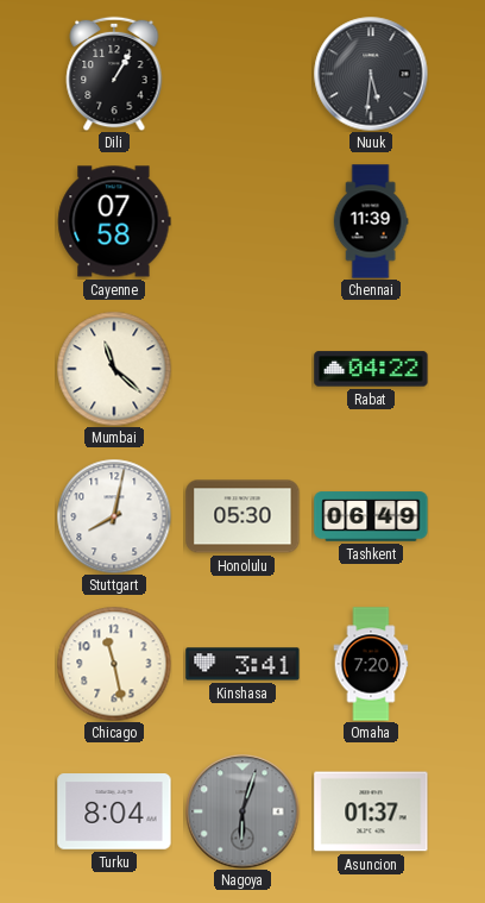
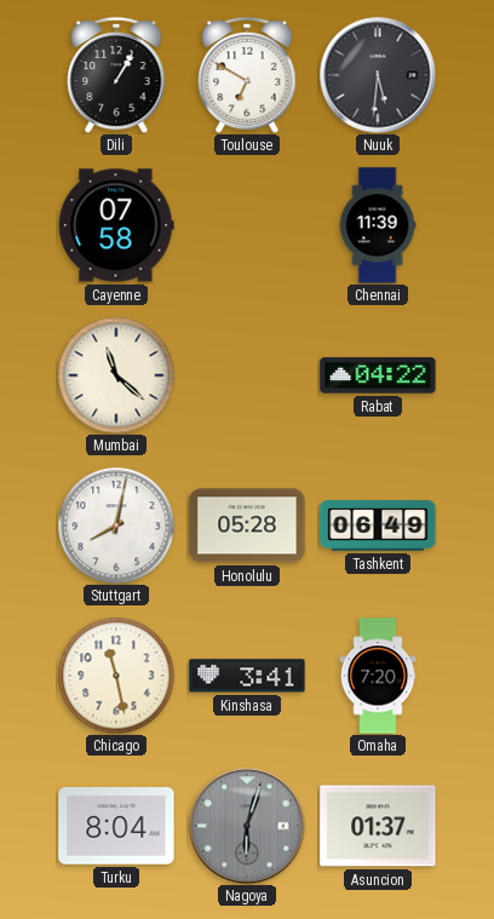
Toulouse: none -> 6:50 (247, 75)
Honolulu: 05:30 -> 05:28 (247, 525)
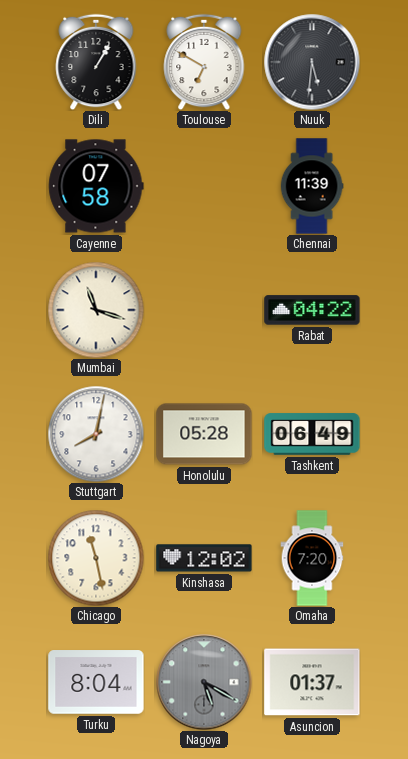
Mumbai: 11:22 -> 11:18 (96, 310)
Kinshasa: 3:41 -> 12:02 (204, 558)
Nagoya: 6:03 -> 5:20 (204, 682)
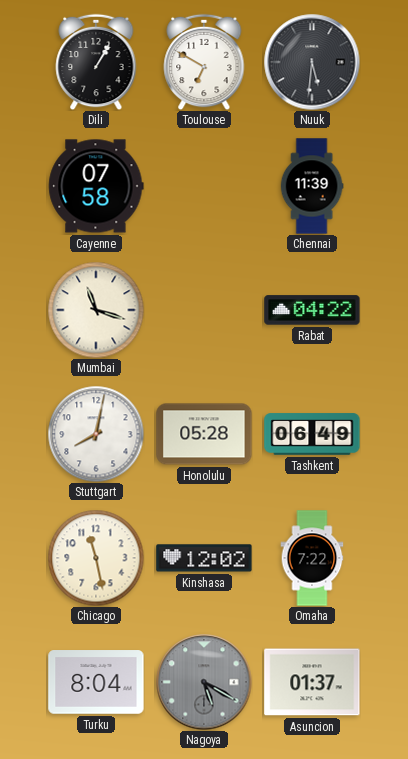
Omaha: 7:20 -> 7:22 (312, 558)
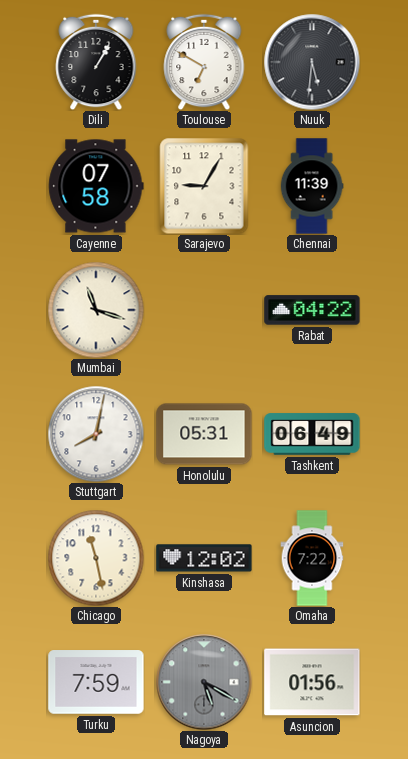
Sarajevo: none -> 9:05 (204, 186)
Honolulu: 05:28 -> 05:31 (204, 434)
Turku: 8:04 -> 7:59 (96, 682)
Asuncion: 01:37 -> 01:56 (312, 682)
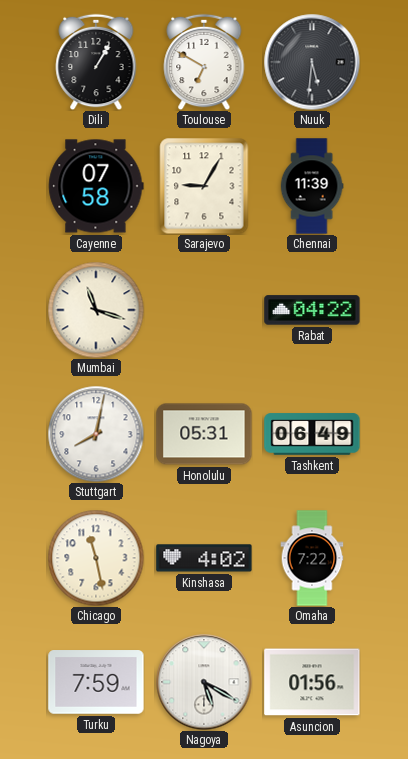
Kinshasa: 12:02 -> 4:02 (204, 558)
Nagoya dial: grey -> white (204, 682)
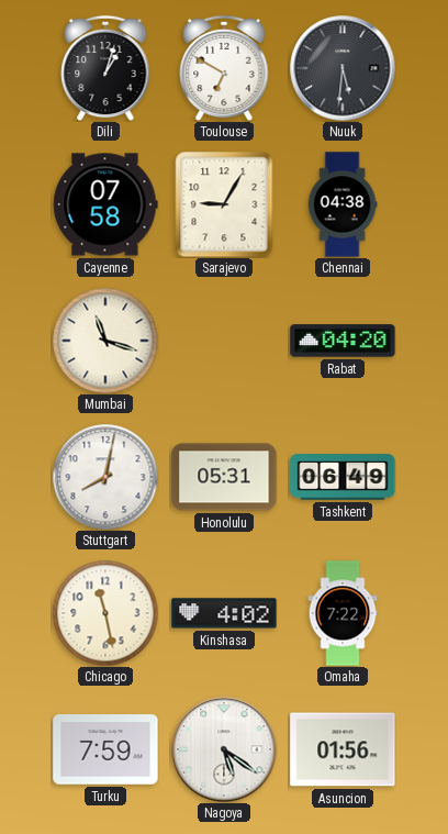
Dili: 1:05 -> 1:03 (105, 68)
Chennai: 11:39 -> 04:38 (343, 204)
Rabat: 04:22 -> 04:20 (343, 341)
Nagoya: 5:20 -> 5:21 (224, 749)
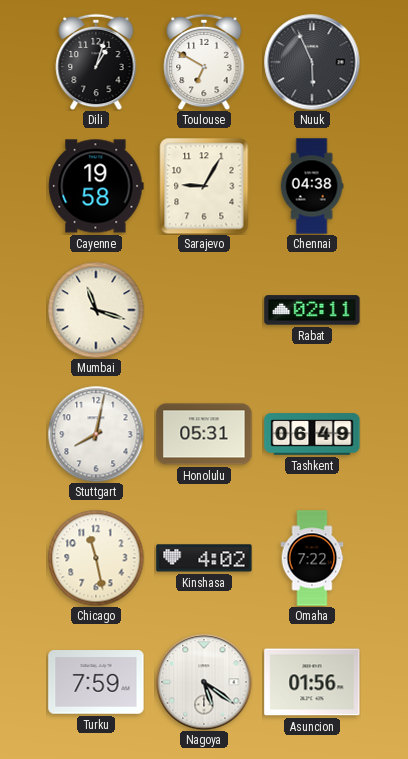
Nuuk: 5:31 -> 5:56 (312, 62)
Cayenne: 07:58 -> 19:58 (96, 186)
Rabat: 04:20 -> 02:11 (312, 310)
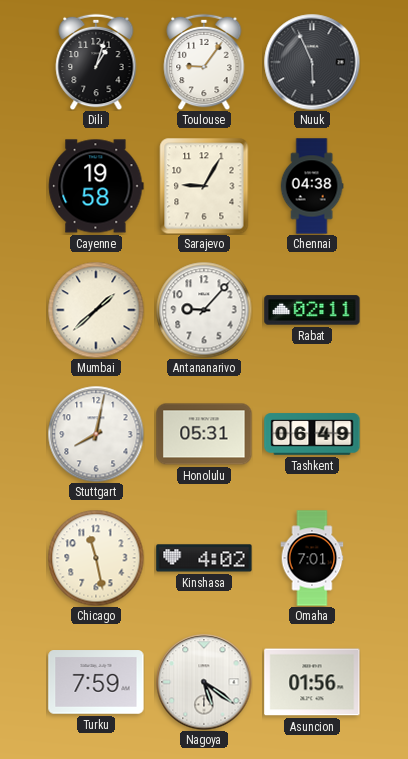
Toulouse: 6:50 -> 9:06 (204, 62)
Mumbai: 11:18 -> 1:38 (96, 310)
Antananarivo: none -> 9:07 (204, 310)
Omaha: 7:22 -> 7:01 (312, 558)
